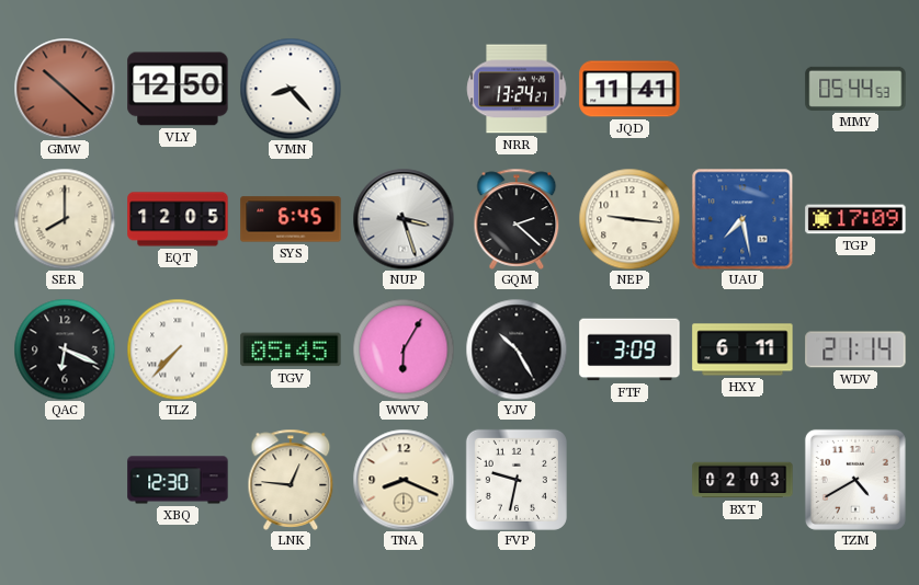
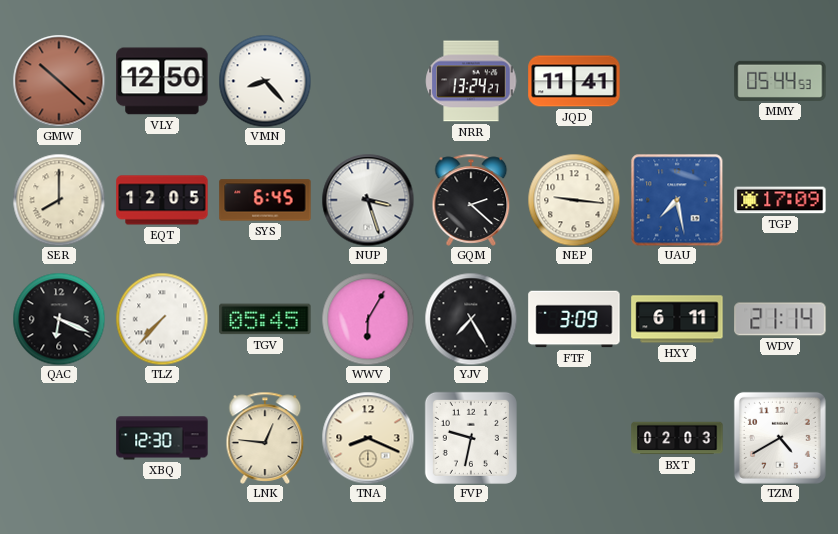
YJV: 10:25 -> 7:25 (471, 319)
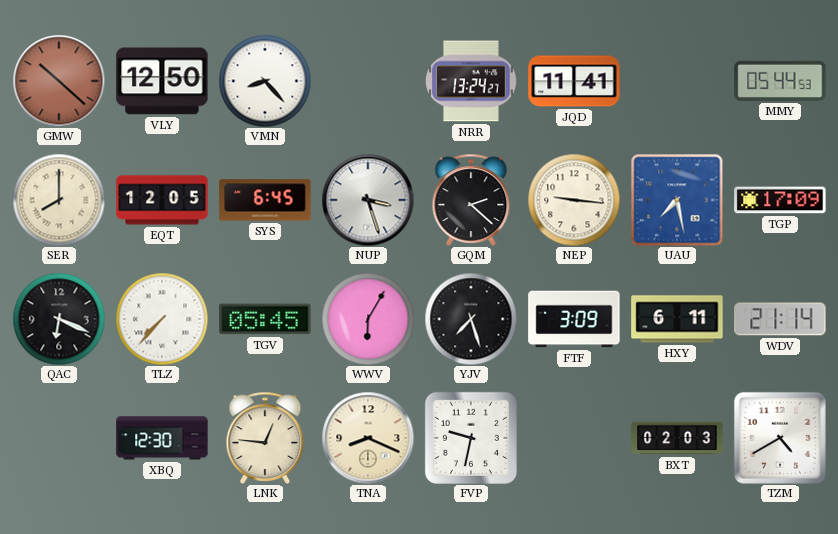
YJV: 7:25 -> 7:27 (471, 319)
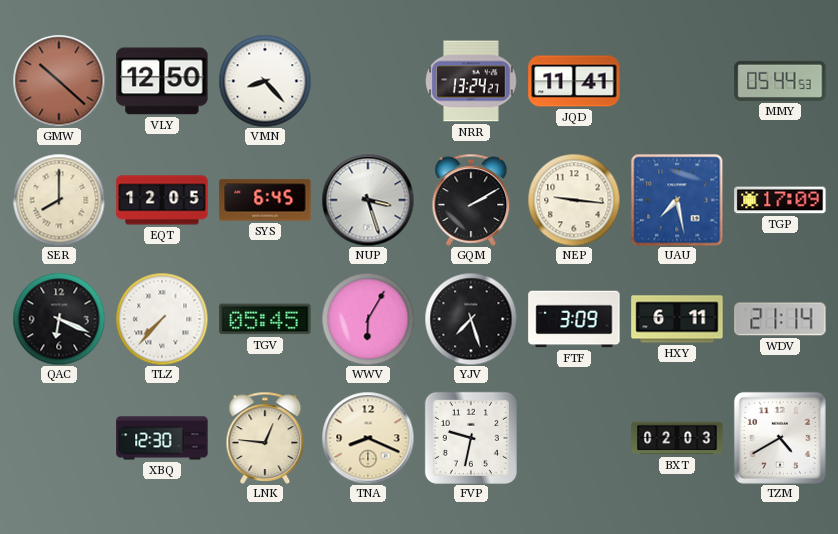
GQM: 2:22 -> 2:10 (471, 200)
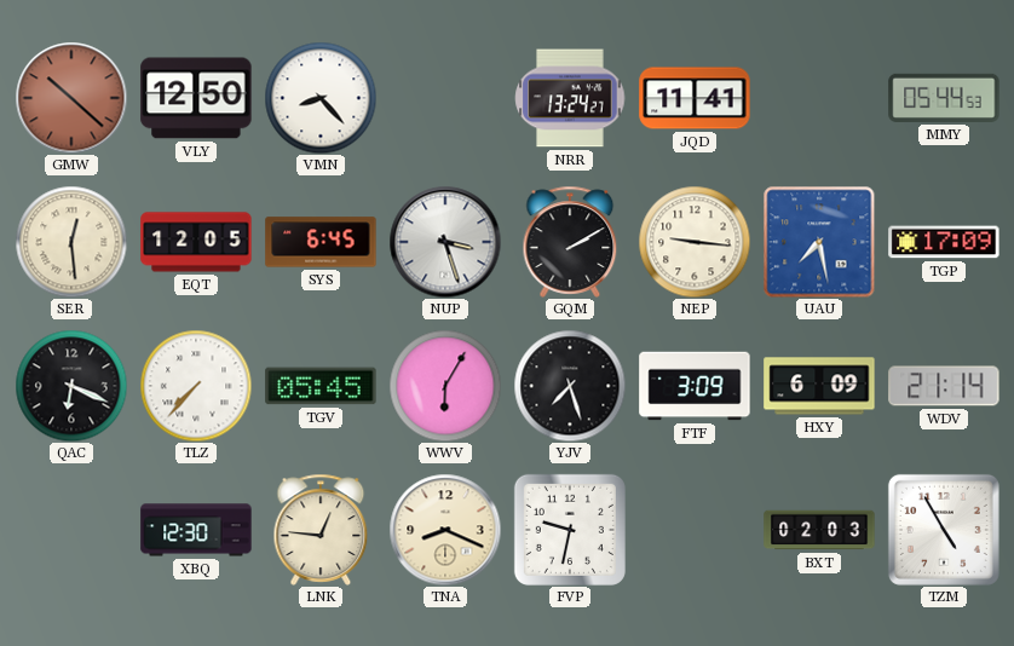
SER: 8:00 -> 12:29 (71, 242)
HXY: 6:11 -> 6:09 (819, 386)
TZM: 4:40 -> 4:55 (944, 530)
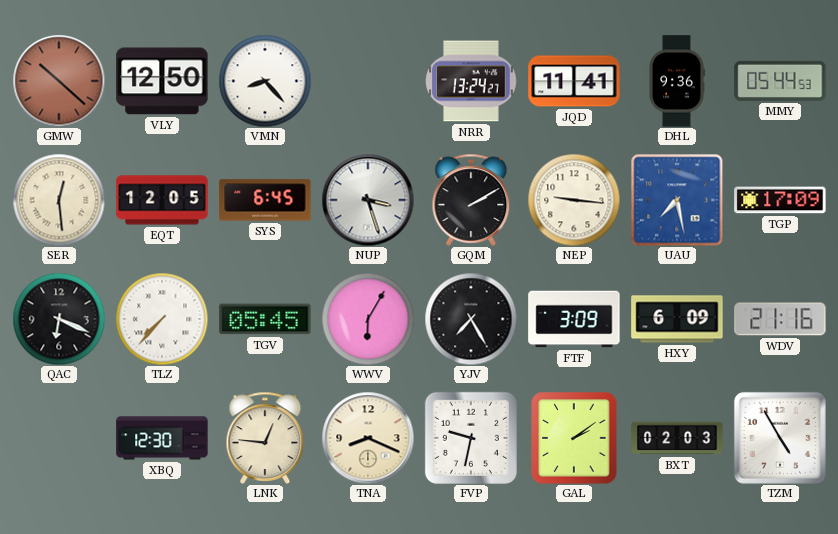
DHL: none -> 9:36 (677, 81)
YJV: 7:27 -> 7:25 (471, 319)
WDV: 21:14 -> 21:16 (780, 319)
GAL: none -> 2:09 (574, 438)
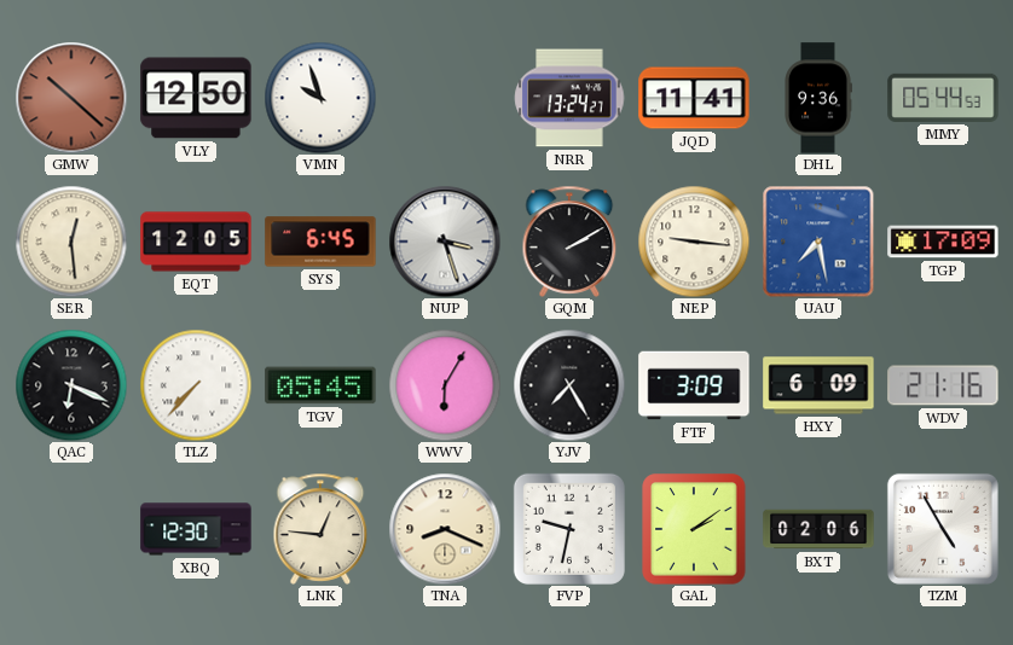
VMN: 8:23 -> 9:57 (320, 98)
BXT: 02:03 -> 02:06 (818, 529)
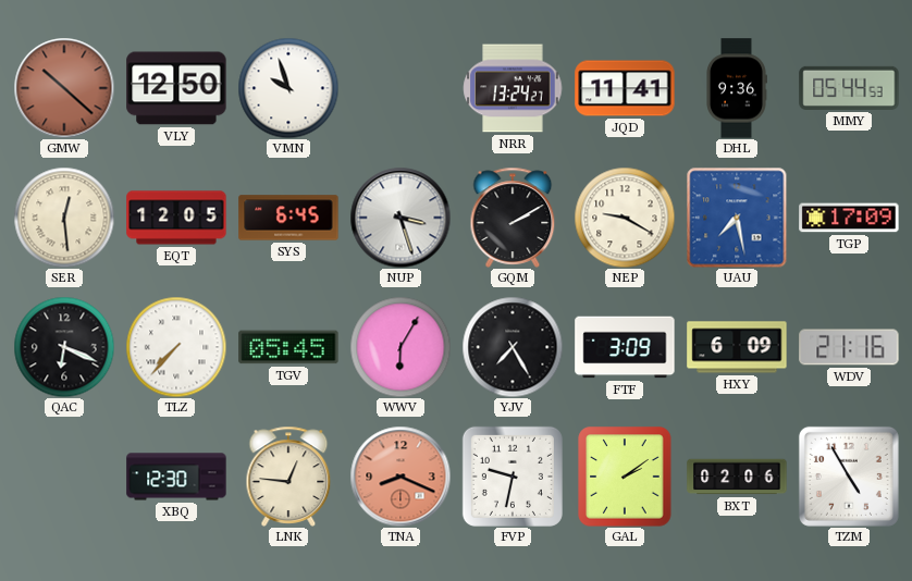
NEP: 9:16 -> 9:20 (625, 218)
TNA dial: cream -> salmon (400, 477)
